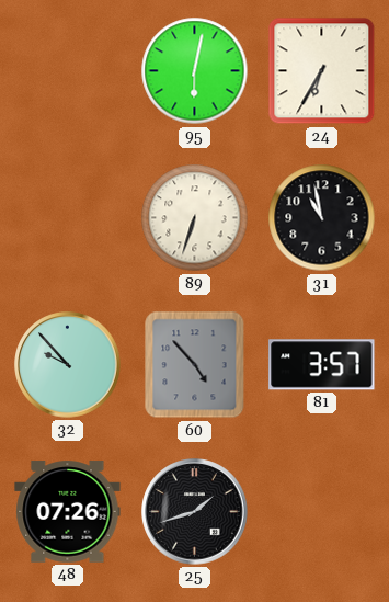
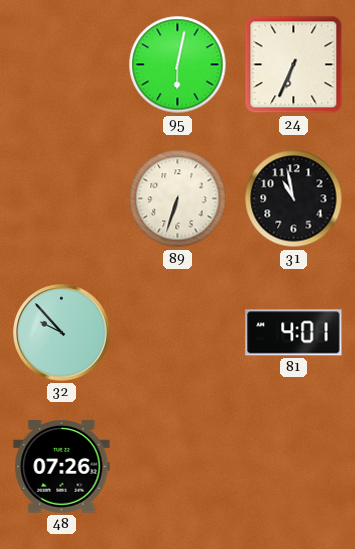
24: 6:35 -> 6:34 (294, 65)
60: 4:53 -> none (195, 365)
81: 3:57 -> 4:01 (294, 333)
25: 1:42 -> none (195, 512)
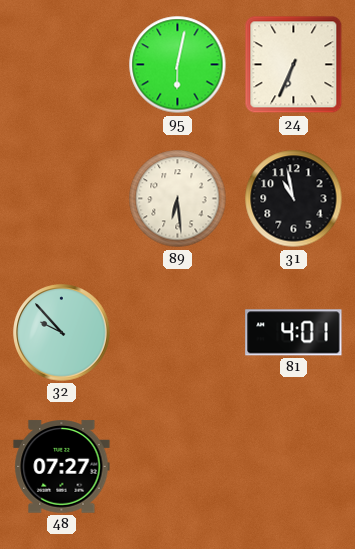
89: 6:33 -> 6:29 (178, 199)
48: 07:26 -> 07:27 (62, 467)
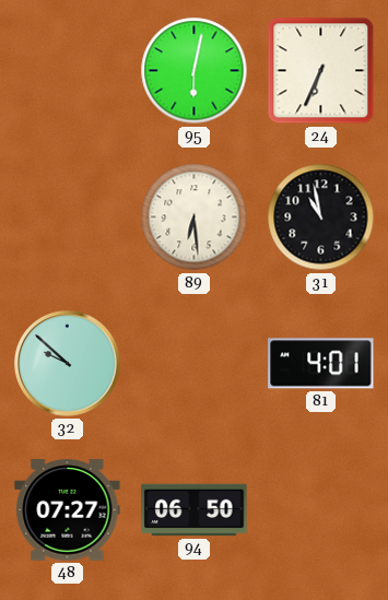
32: 9:53 -> 9:52 (68, 364)
94: none -> 06:50 (195, 510)
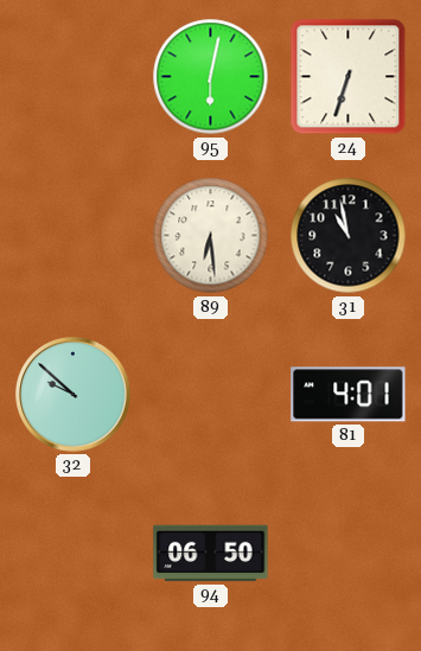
24: 6:34 -> 6:33 (349, 77)
48: 07:27 -> none (68, 510)
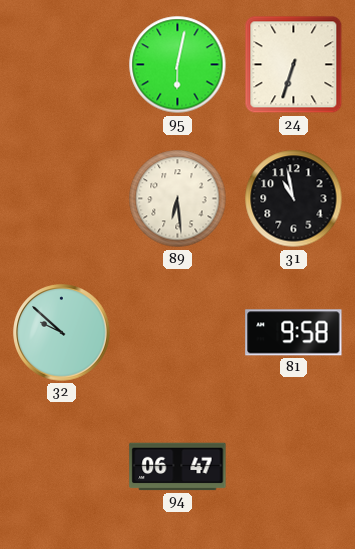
81: 4:01 -> 9:58 (294, 333)
94: 06:50 -> 06:47 (178, 467)
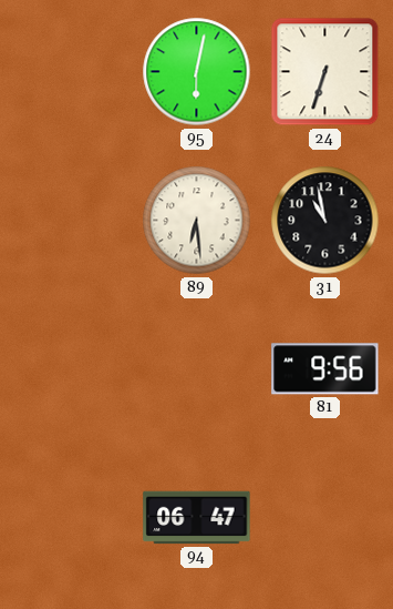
32: 9:52 -> none (62, 333)
81: 9:58 -> 9:56 (325, 369)
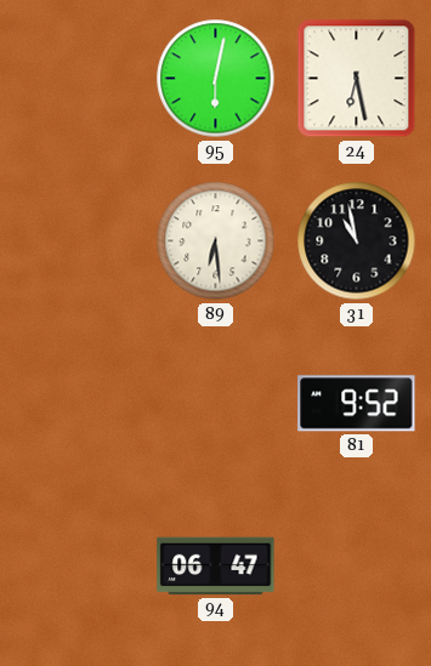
24: 6:33 -> 6:28 (357, 79)
81: 9:56 -> 9:52 (357, 404)
